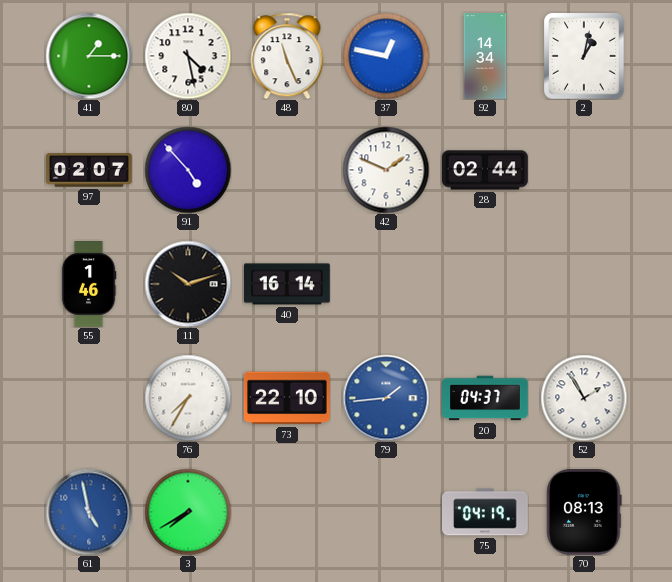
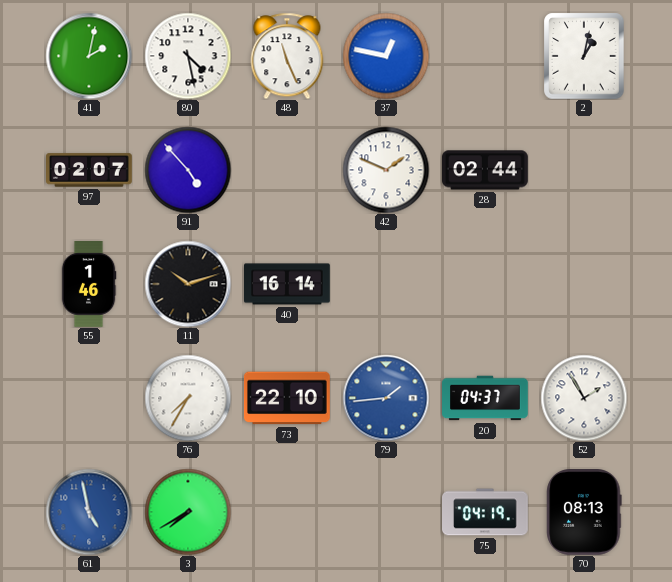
41: 1:15 -> 2:02 (89, 56)
92: 14:34 -> none (485, 56)
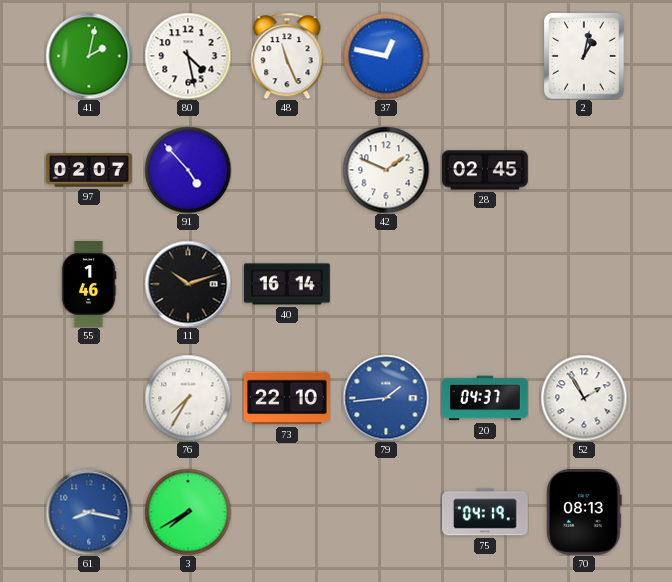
28: 02:44 -> 02:45 (486, 170)
61: 4:58 -> 8:17 (89, 512)
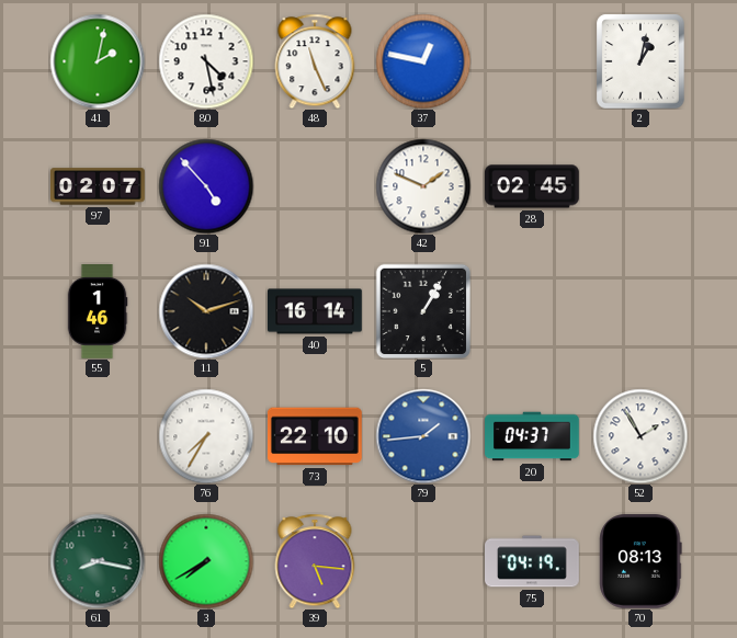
5: none -> 1:05 (423, 311)
61 dial: blue -> green (98, 561)
39: none -> 5:16 (315, 561)
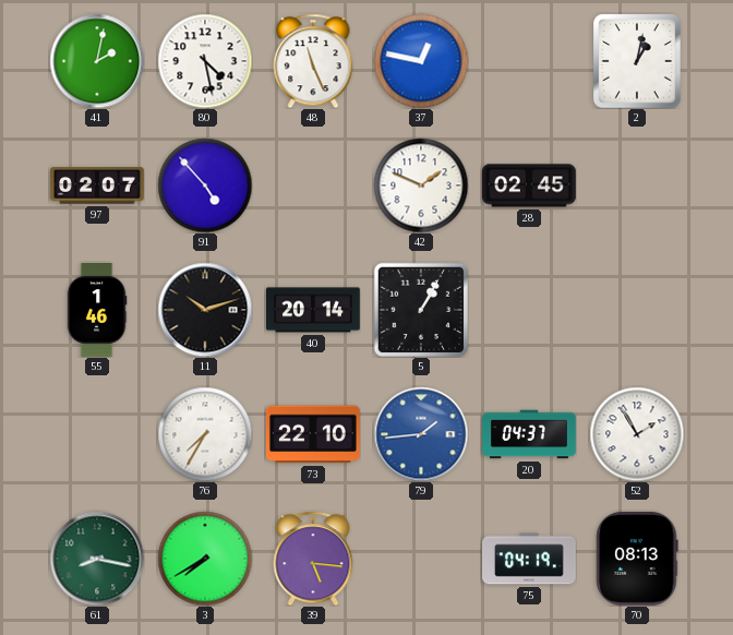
40: 16:14 -> 20:14 (314, 310)
